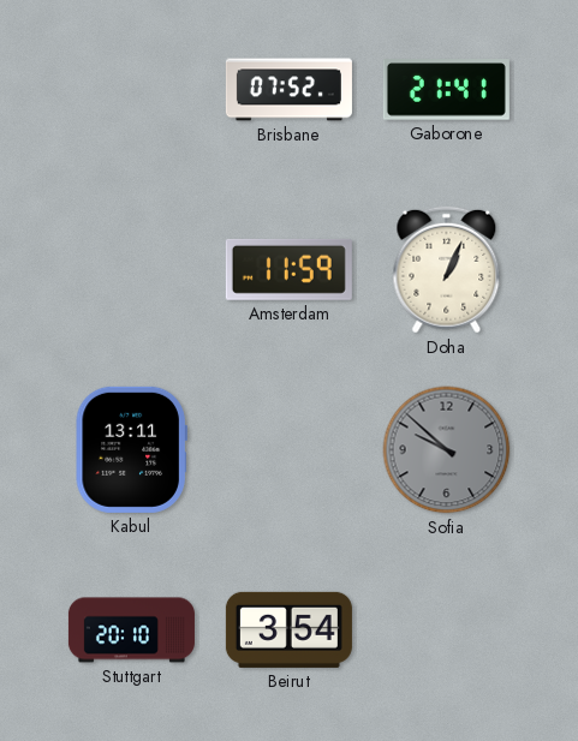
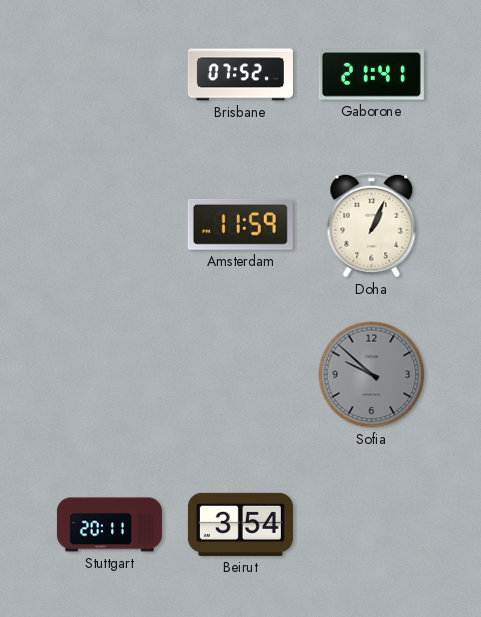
Kabul: 13:11 -> none (131, 449)
Stuttgart: 20:10 -> 20:11 (109, 525)
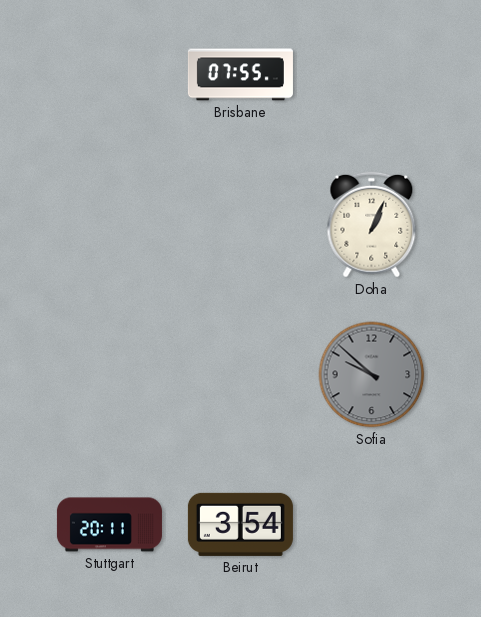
Brisbane: 07:52 -> 07:55 (240, 75)
Gaborone: 21:41 -> none (371, 75)
Amsterdam: 11:59 -> none (240, 224)
